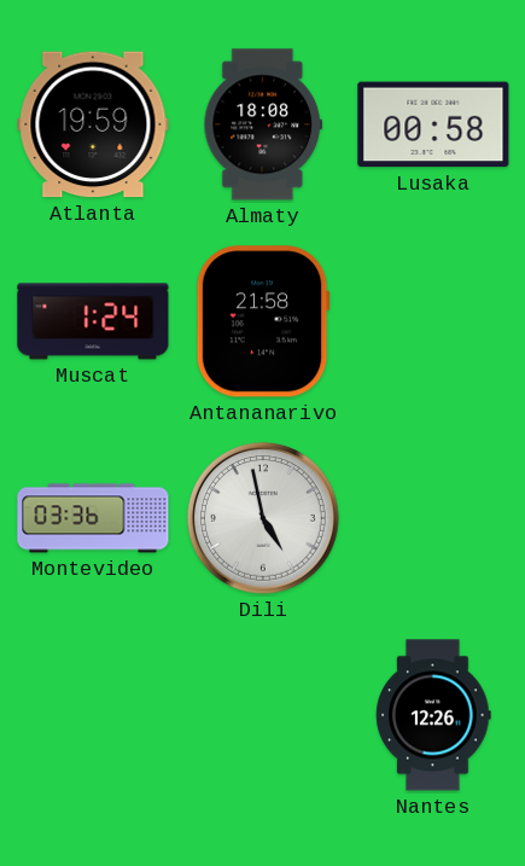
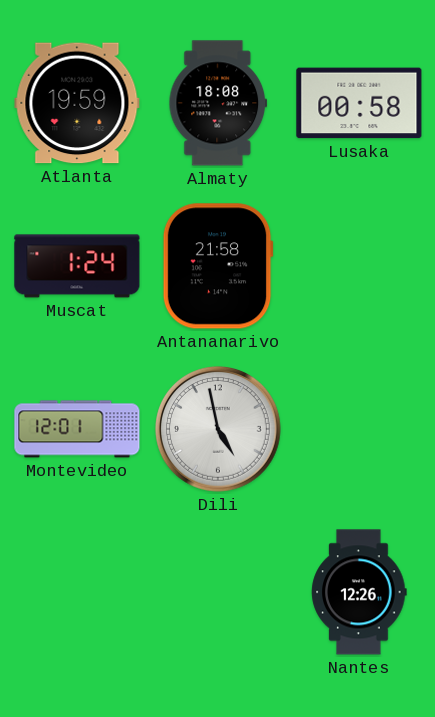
Montevideo: 03:36 -> 12:01 (77, 429)
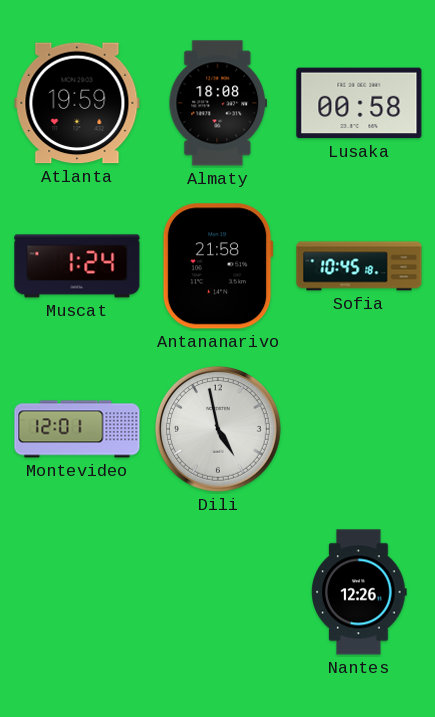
Sofia: none -> 10:45 (359, 266)
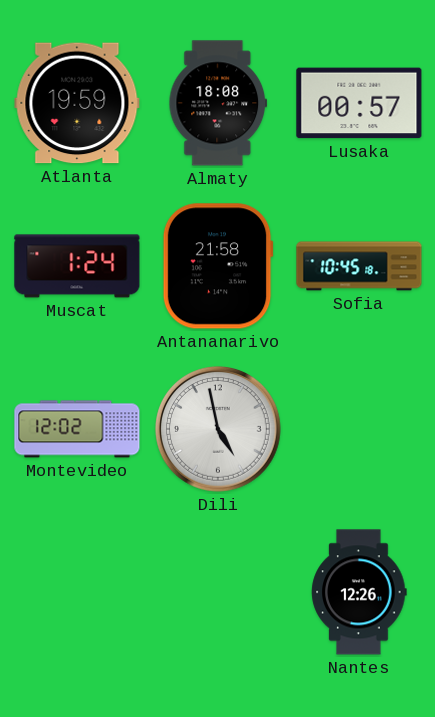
Lusaka: 00:58 -> 00:57 (359, 103)
Montevideo: 12:01 -> 12:02 (77, 429)
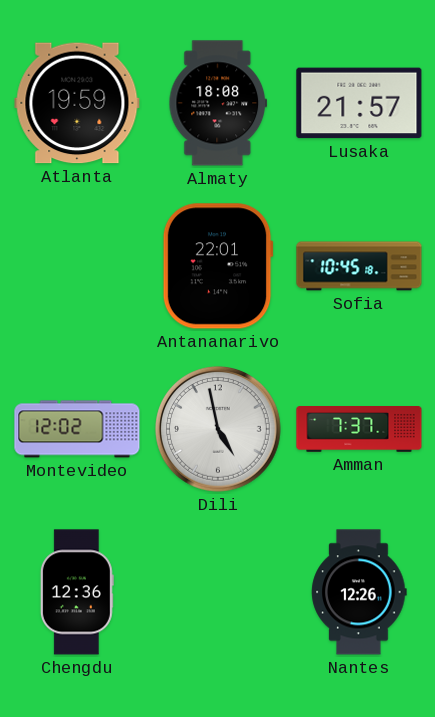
Lusaka: 00:57 -> 21:57 (359, 103)
Muscat: 1:24 -> none (77, 266)
Antananarivo: 21:58 -> 22:01 (218, 266)
Amman: none -> 7:37 (359, 430)
Chengdu: none -> 12:36 (77, 592)
